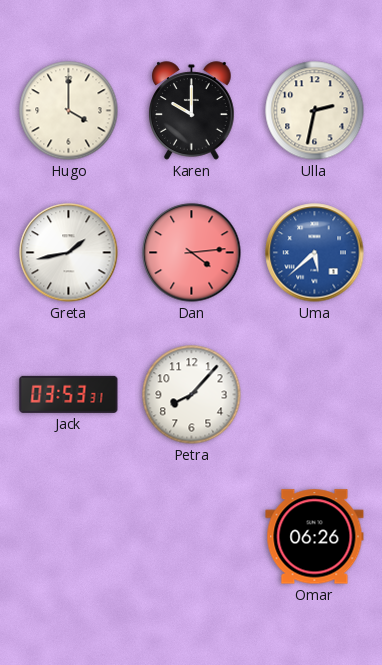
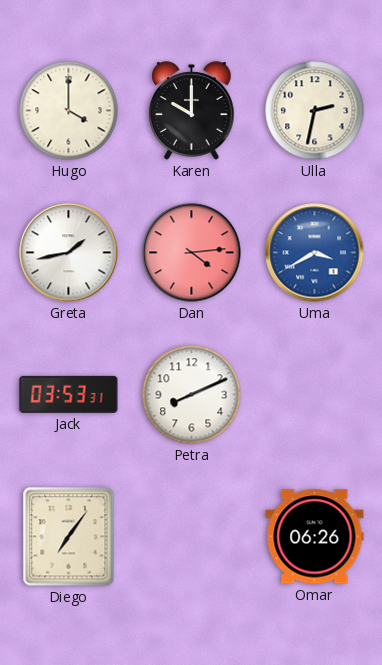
Uma: 5:38 -> 3:40 (315, 253)
Petra: 8:07 -> 8:11 (192, 395)
Diego: none -> 7:06 (69, 537)
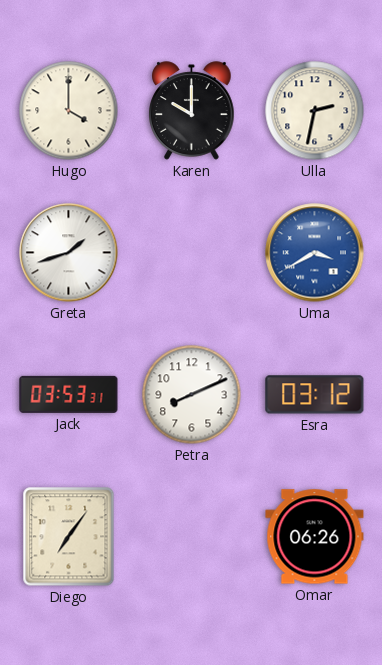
Greta: 1:43 -> 1:42 (69, 253)
Dan: 4:14 -> none (192, 253)
Esra: none -> 03:12 (315, 395)
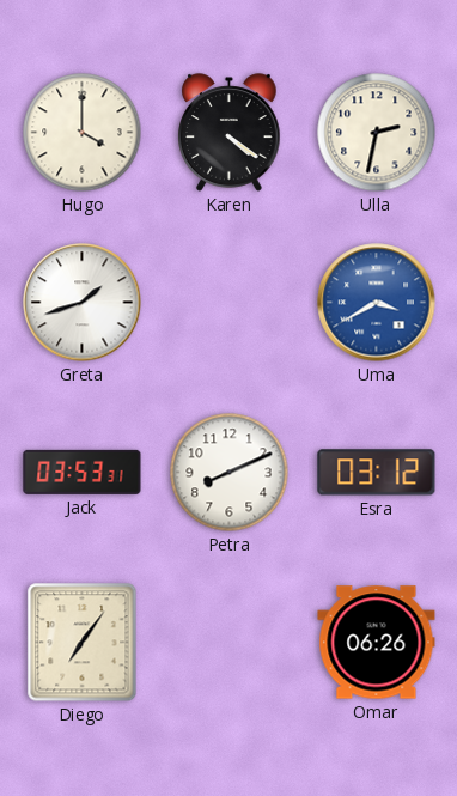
Karen: 10:00 -> 4:21 (230, 133)
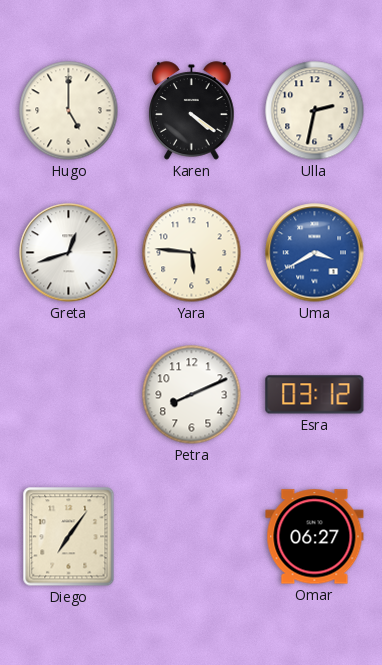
Hugo: 4:00 -> 5:00 (69, 111)
Greta: 1:42 -> 12:42 (69, 253)
Yara: none -> 5:46 (192, 253)
Jack: 03:53 -> none (83, 472)
Omar: 06:26 -> 06:27 (315, 537)
